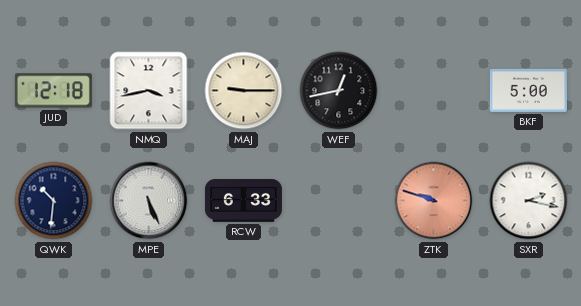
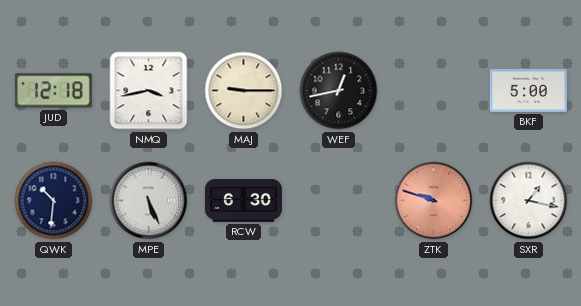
RCW: 6:33 -> 6:30 (243, 201)
SXR: 2:17 -> 1:17 (529, 201)
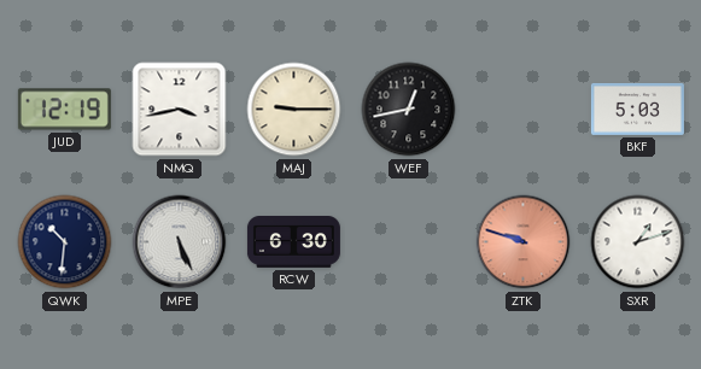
JUD: 12:18 -> 12:19 (64, 110)
BKF: 5:00 -> 5:03 (637, 109)
SXR: 1:17 -> 1:12 (638, 242)
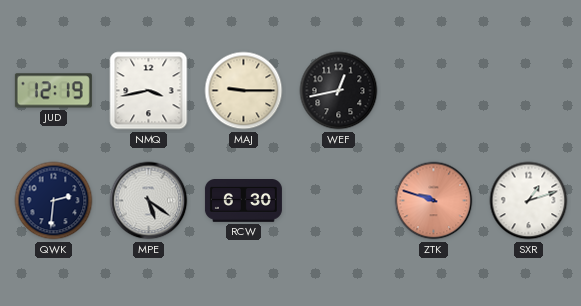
BKF: 5:03 -> none (637, 109)
QWK: 10:31 -> 2:31 (54, 201)
MPE: 5:26 -> 5:21 (149, 201)
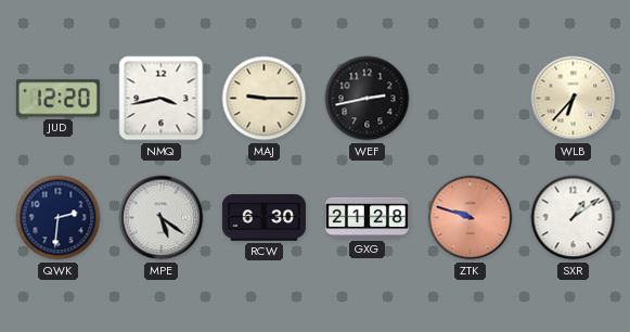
JUD: 12:19 -> 12:20 (57, 99)
WEF: 12:43 -> 2:43 (368, 99)
WLB: none -> 6:37 (574, 99)
GXG: none -> 21:28 (367, 218)
SXR: 1:12 -> 1:09 (574, 218)
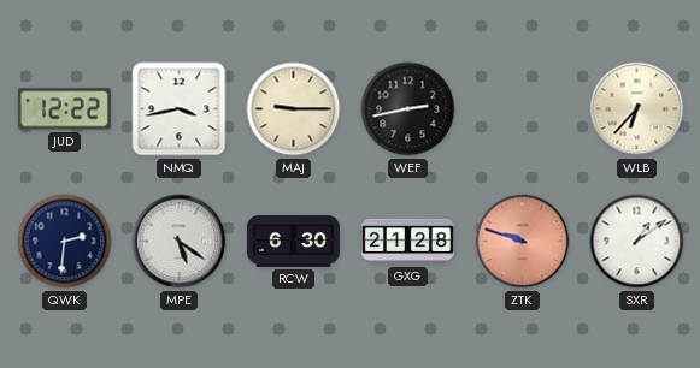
JUD: 12:20 -> 12:22 (64, 109)
